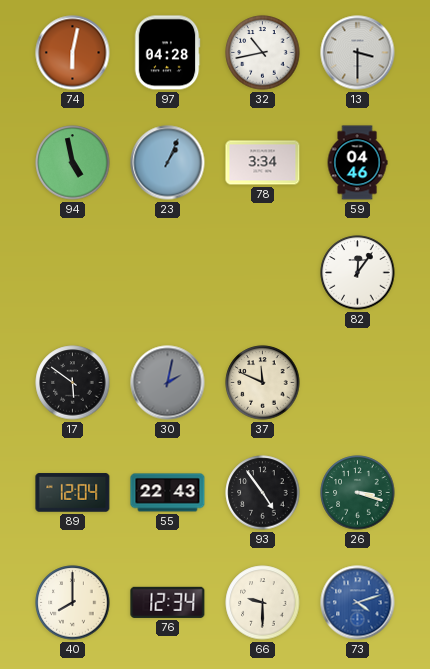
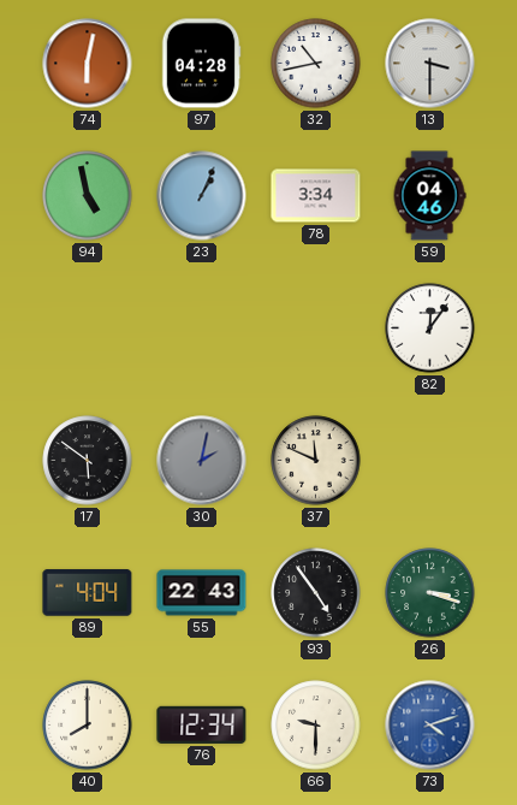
89: 12:04 -> 4:04 (88, 593)
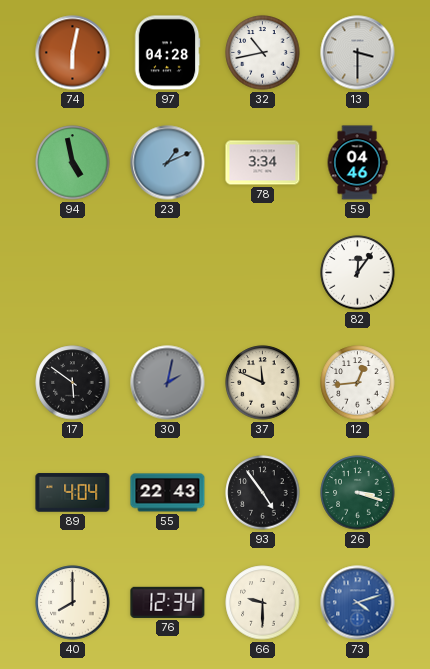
23: 1:04 -> 1:11 (168, 163)
12: none -> 12:44 (358, 383)
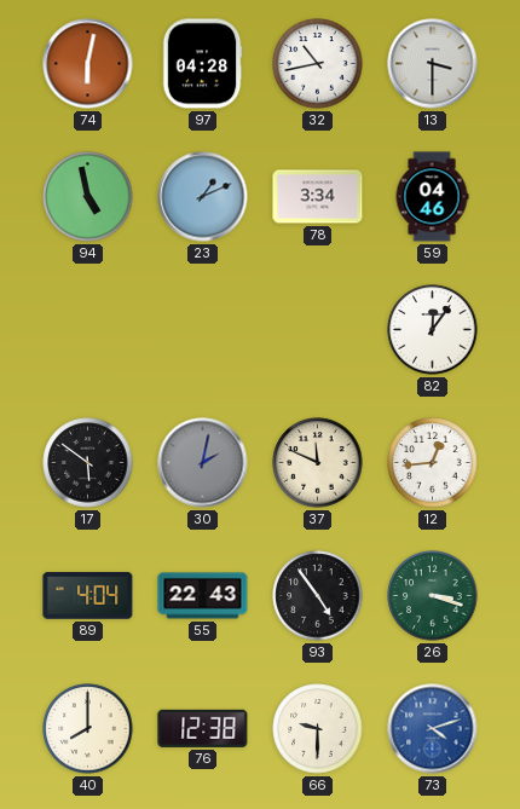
76: 12:34 -> 12:38 (203, 728)
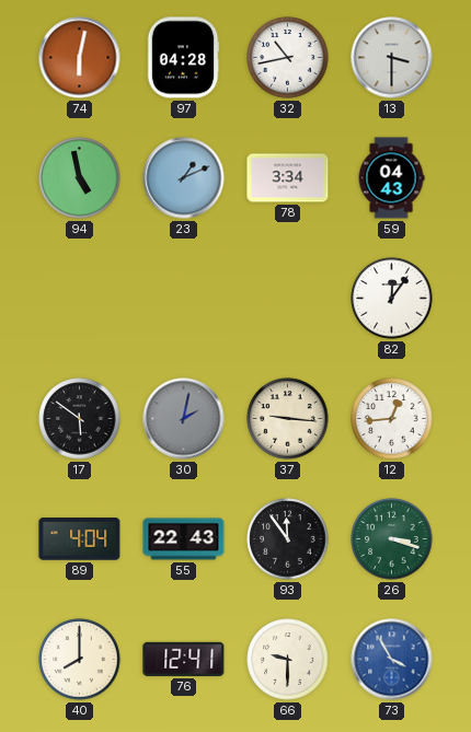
59: 04:46 -> 04:43 (391, 178)
37: 11:49 -> 9:16 (288, 419)
93: 4:54 -> 11:54 (288, 539)
76: 12:38 -> 12:41 (184, 659)
73: 4:12 -> 3:55 (392, 660)
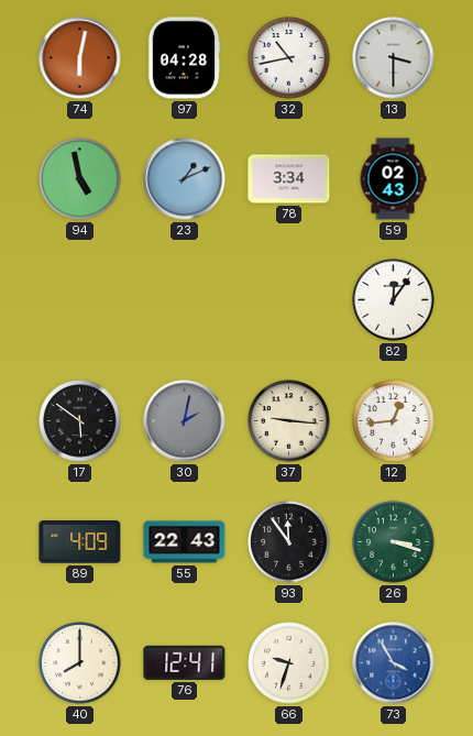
59: 04:43 -> 02:43 (393, 179)
89: 4:04 -> 4:09 (80, 542)
66: 9:30 -> 9:33 (289, 663)
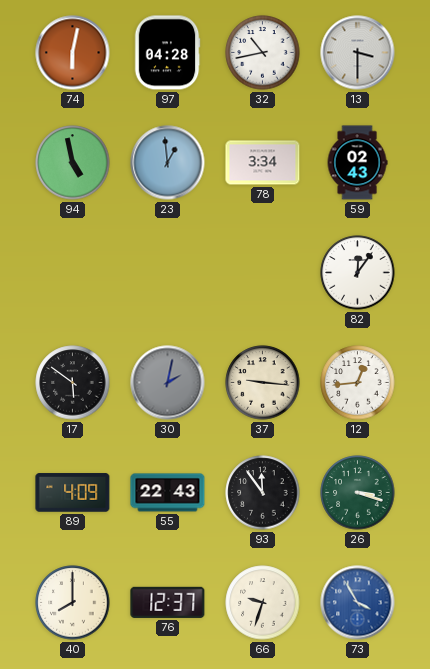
23: 1:11 -> 12:59 (168, 163)
76: 12:41 -> 12:37 (168, 602)
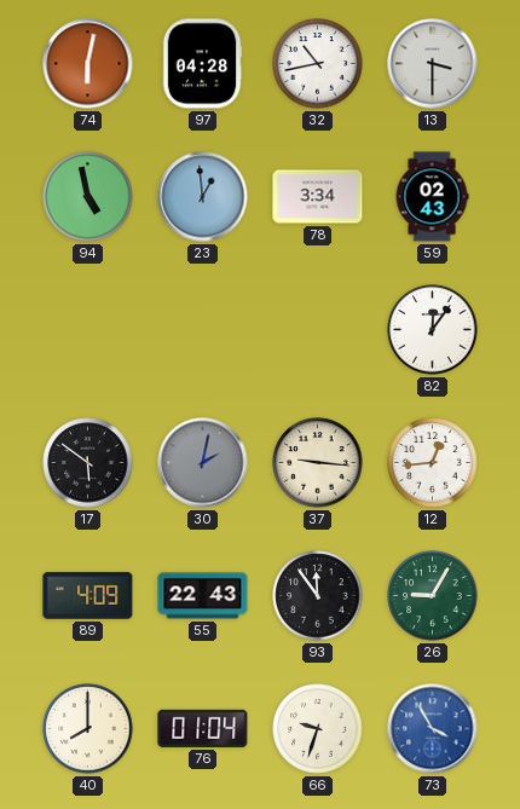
26: 3:18 -> 9:05 (433, 596)
76: 12:37 -> 01:04 (203, 728)
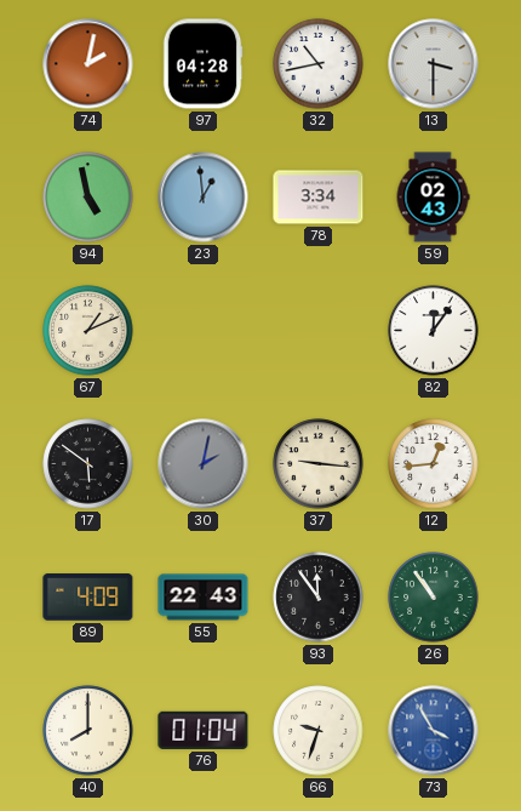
74: 6:02 -> 2:02 (88, 64)
67: none -> 1:11 (88, 331)
26: 9:05 -> 10:54 (434, 598)
